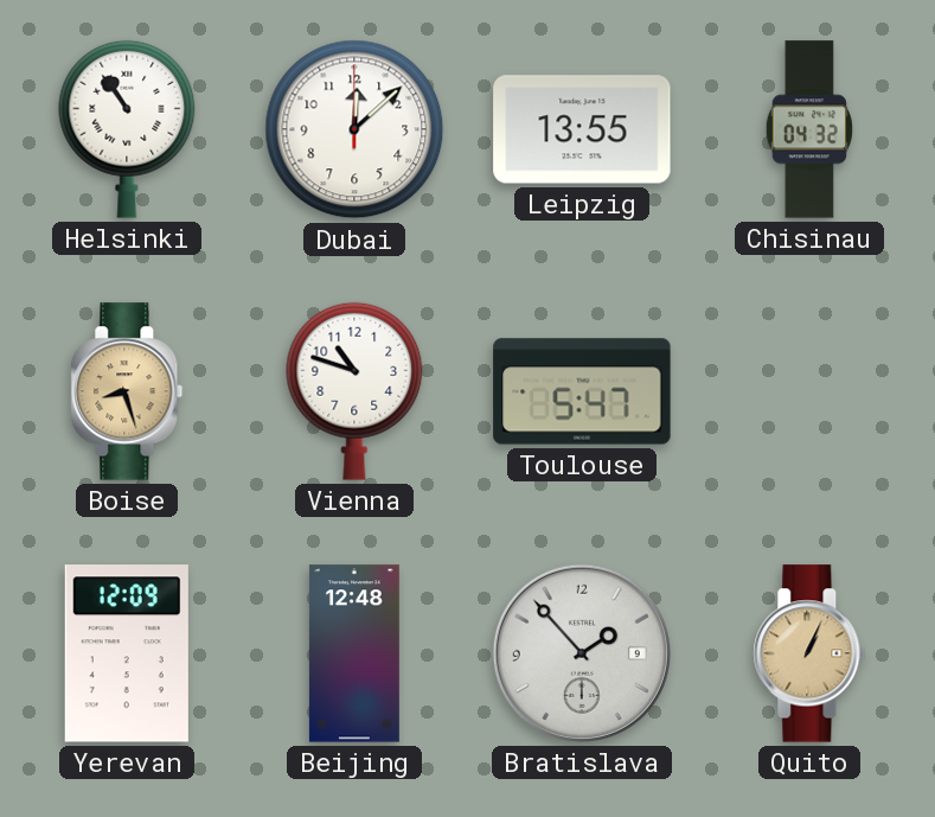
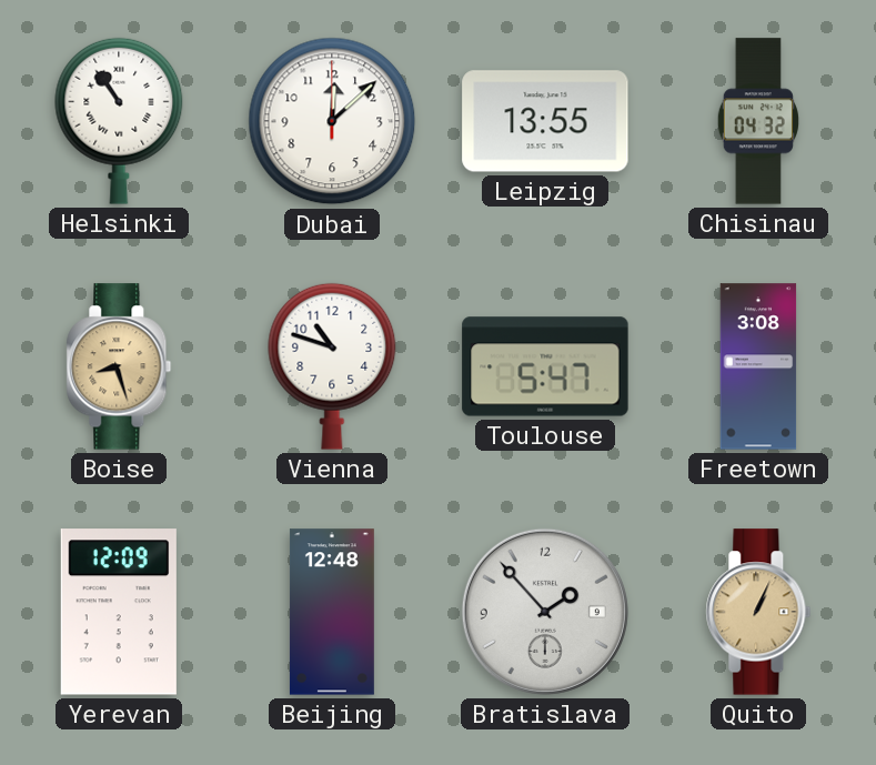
Freetown: none -> 3:08 (758, 366)
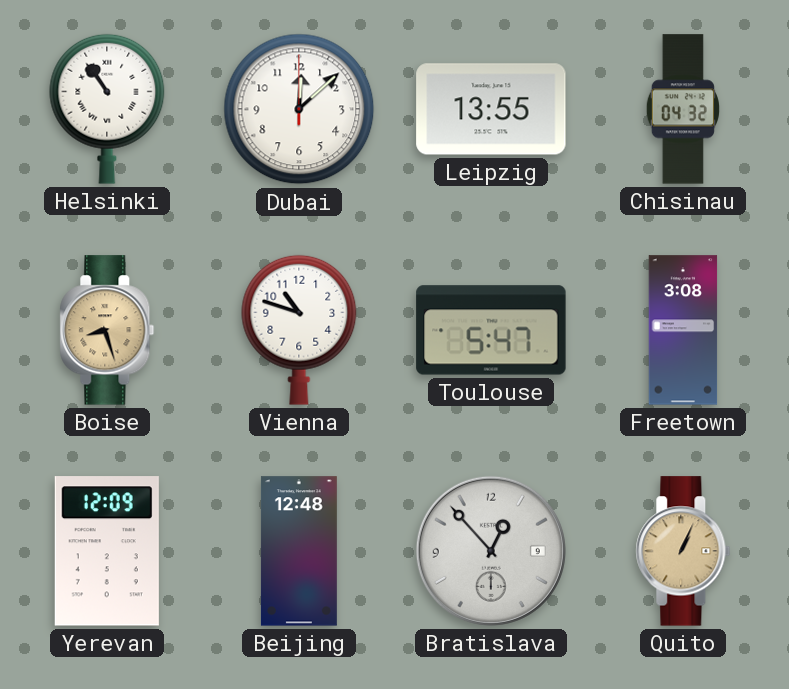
Bratislava: 1:53 -> 12:53 (491, 551)
